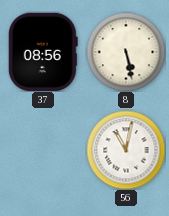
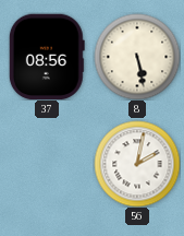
56: 11:02 -> 2:02 (137, 164)
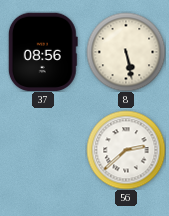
56: 2:02 -> 2:38 (126, 150)
